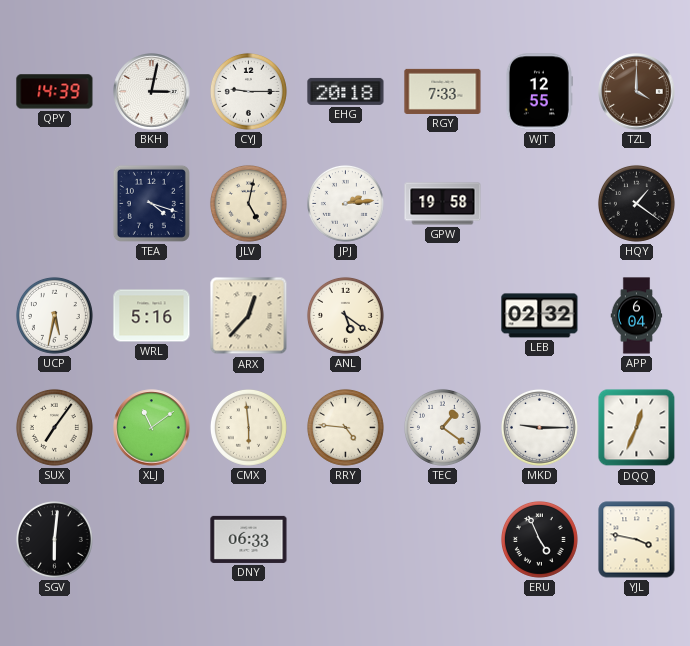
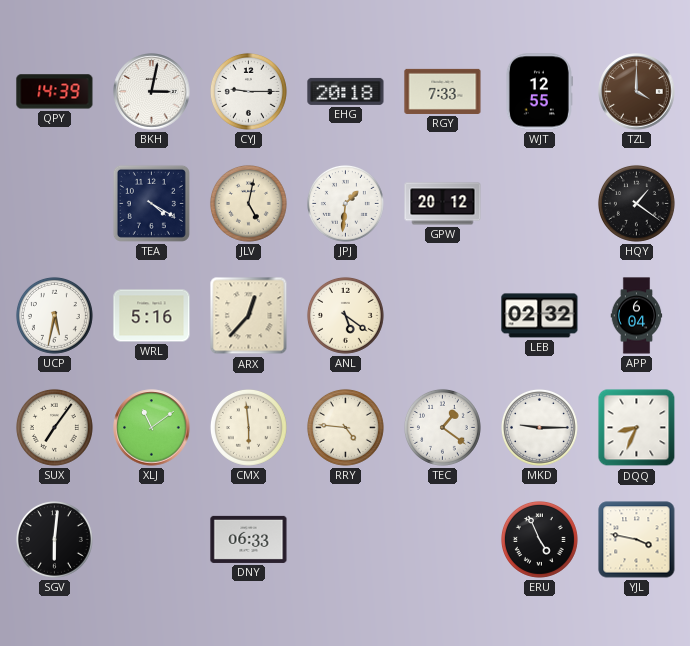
TEA: 4:18 -> 4:20 (151, 203)
JPJ: 2:14 -> 1:31 (345, 203)
GPW: 19:58 -> 20:12 (443, 204)
DQQ: 12:34 -> 8:34 (637, 428)
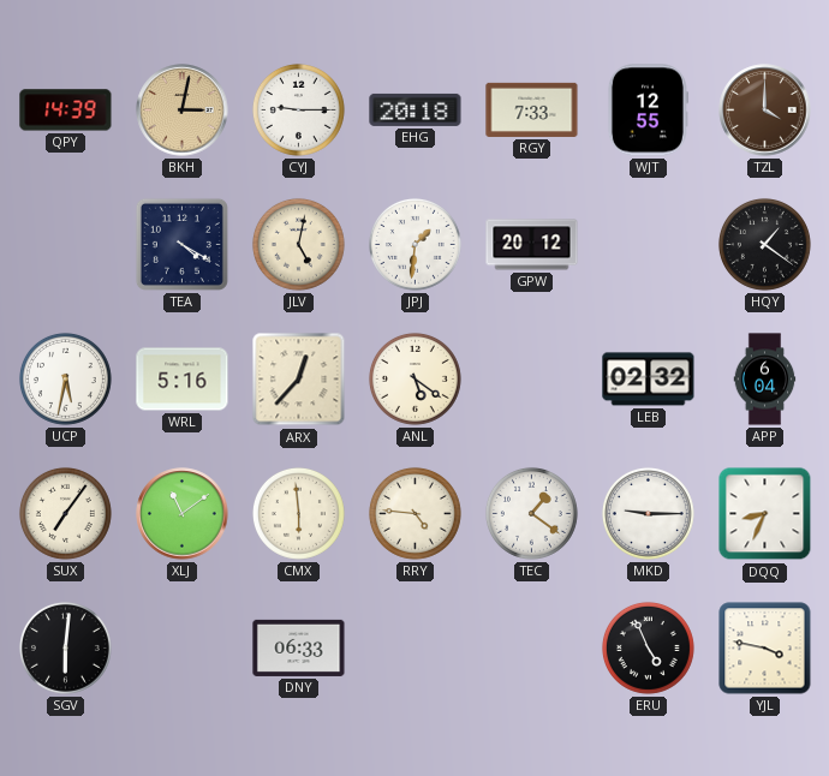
BKH dial: white -> champagne (183, 111)
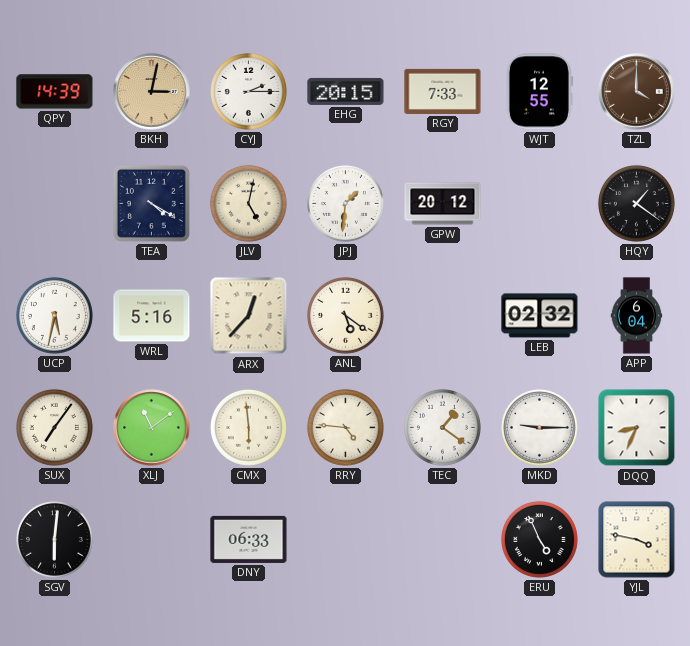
CYJ: 9:15 -> 2:15 (248, 91)
EHG: 20:18 -> 20:15 (346, 91)
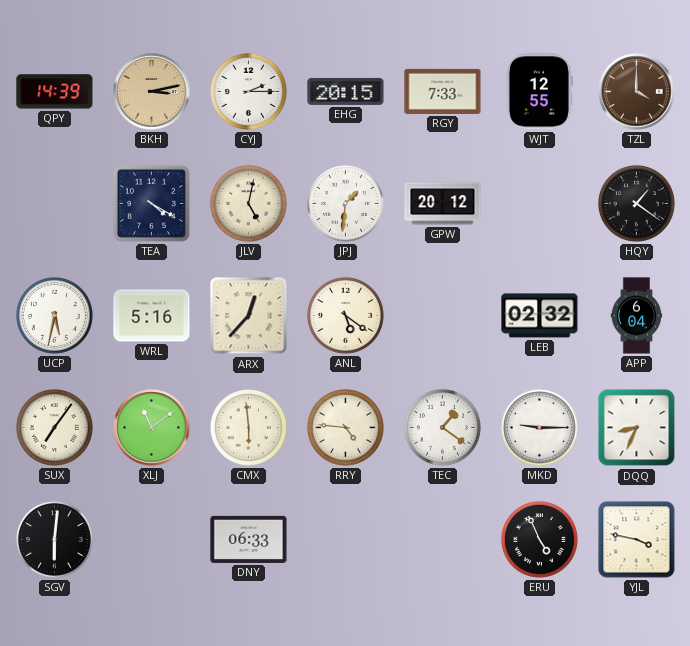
BKH: 3:02 -> 3:13 (152, 92)
